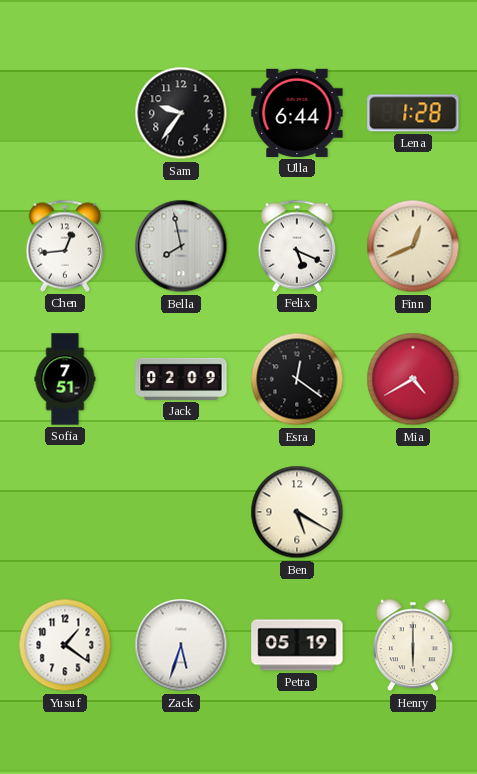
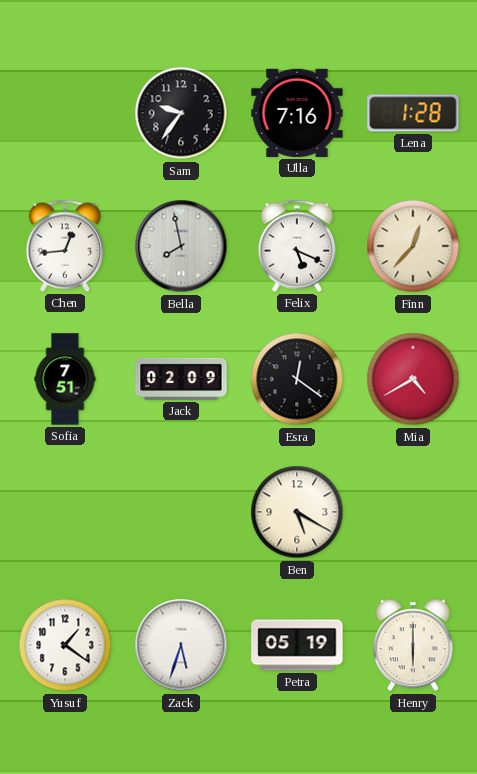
Ulla: 6:44 -> 7:16 (297, 113)
Finn: 12:41 -> 12:37 (413, 246)
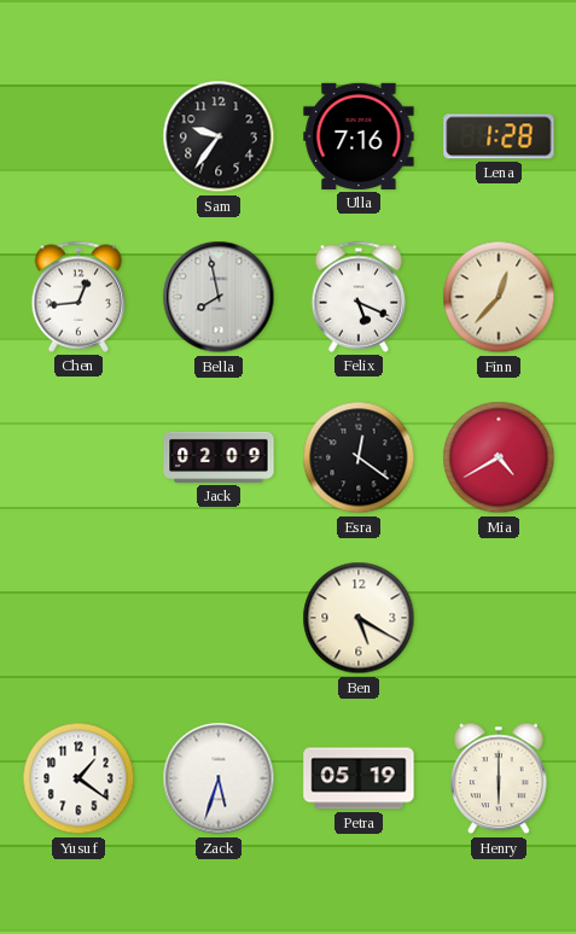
Sofia: 7:51 -> none (65, 379)
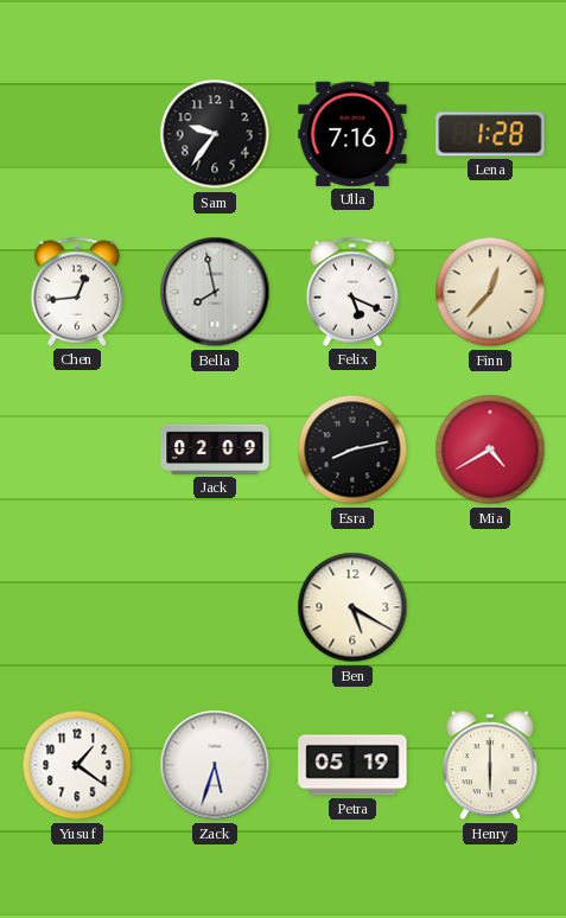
Esra: 12:21 -> 8:13 (352, 450)
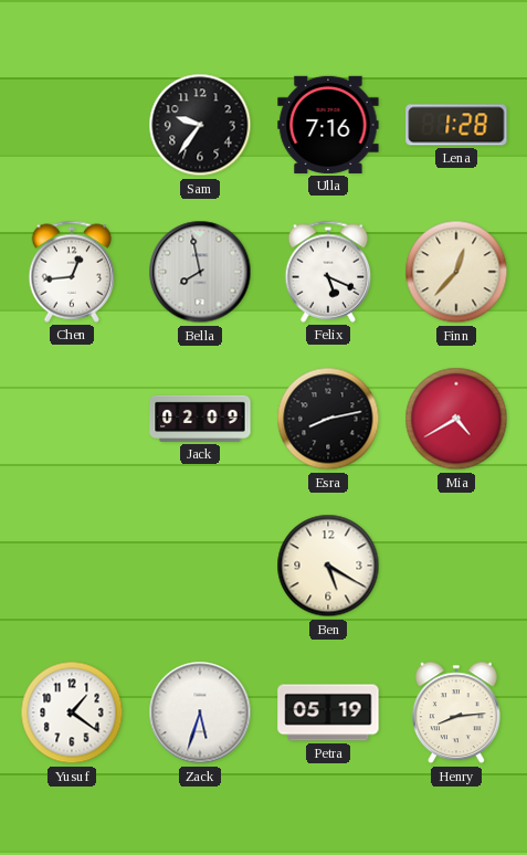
Henry: 6:00 -> 8:14 (456, 712)
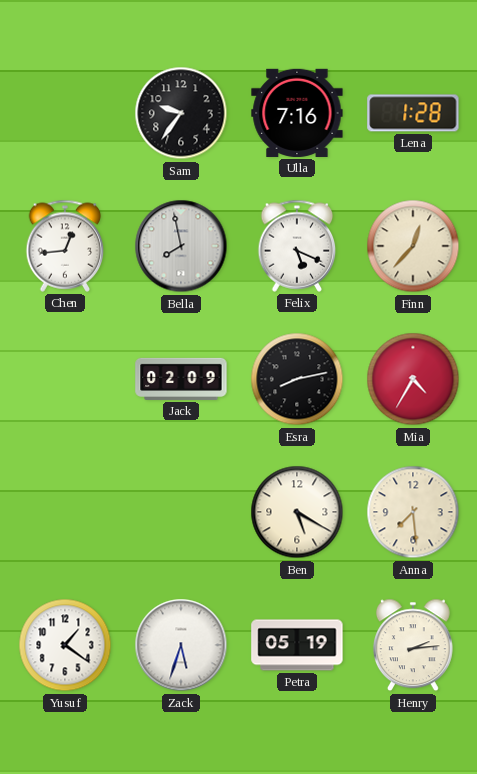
Mia: 4:40 -> 4:35 (413, 379)
Anna: none -> 7:29 (413, 512)
Henry: 8:14 -> 2:14 (413, 645)
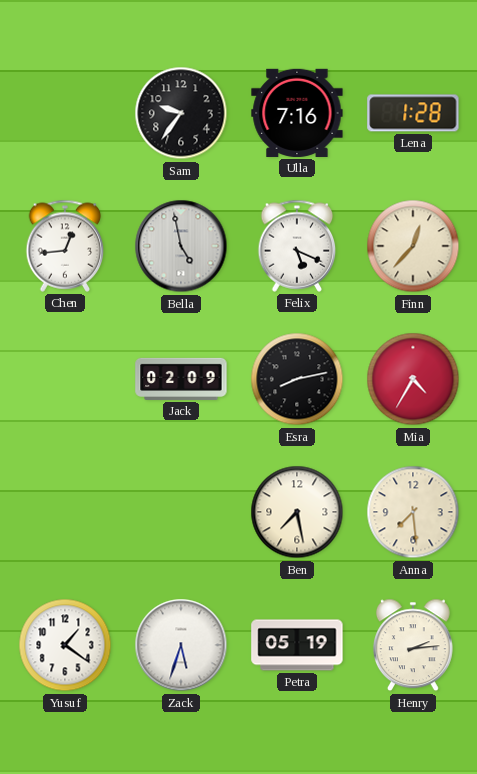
Bella: 7:58 -> 4:58 (181, 246)
Ben: 5:20 -> 7:28 (297, 512)
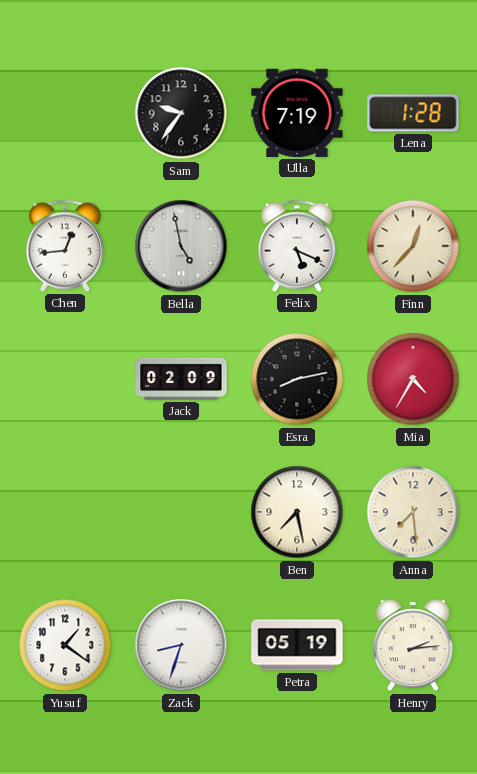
Ulla: 7:16 -> 7:19 (297, 113)
Zack: 5:33 -> 8:33 (181, 645)
